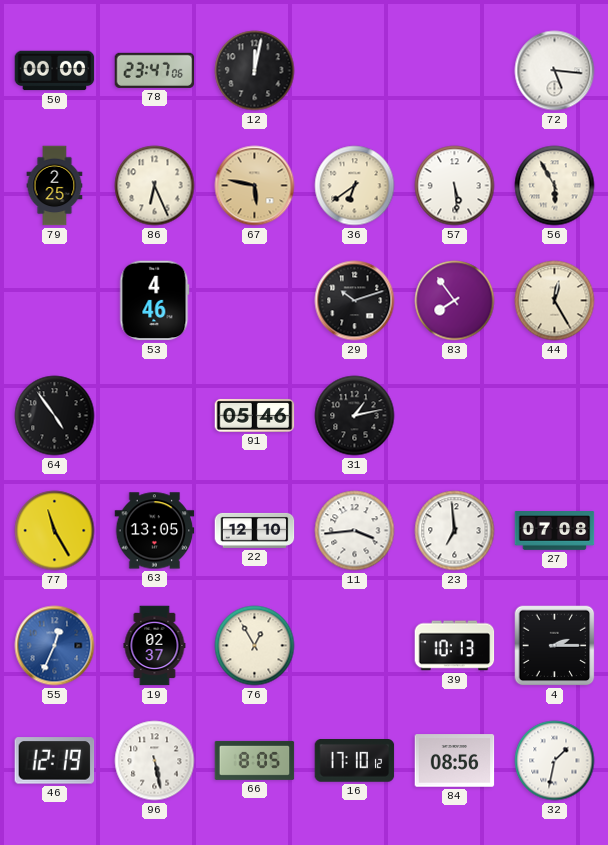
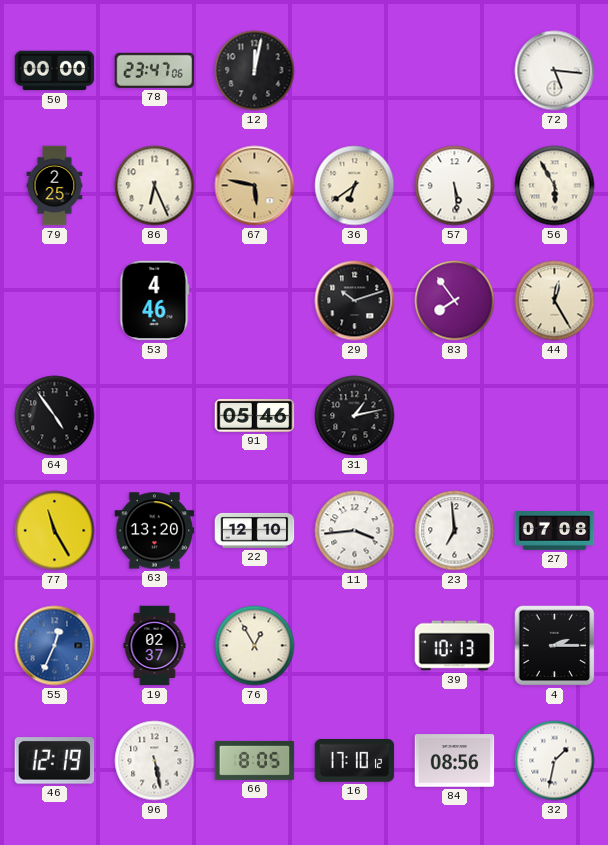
63: 13:05 -> 13:20 (155, 531)
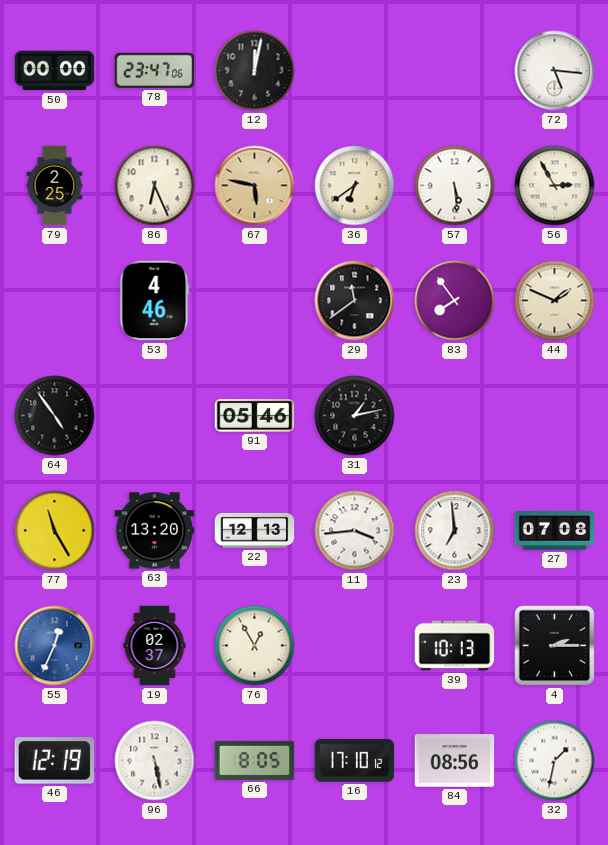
56: 5:55 -> 2:55 (555, 186)
29: 10:12 -> 11:39 (355, 301)
44: 12:25 -> 1:49 (555, 301)
22: 12:10 -> 12:13 (255, 530)
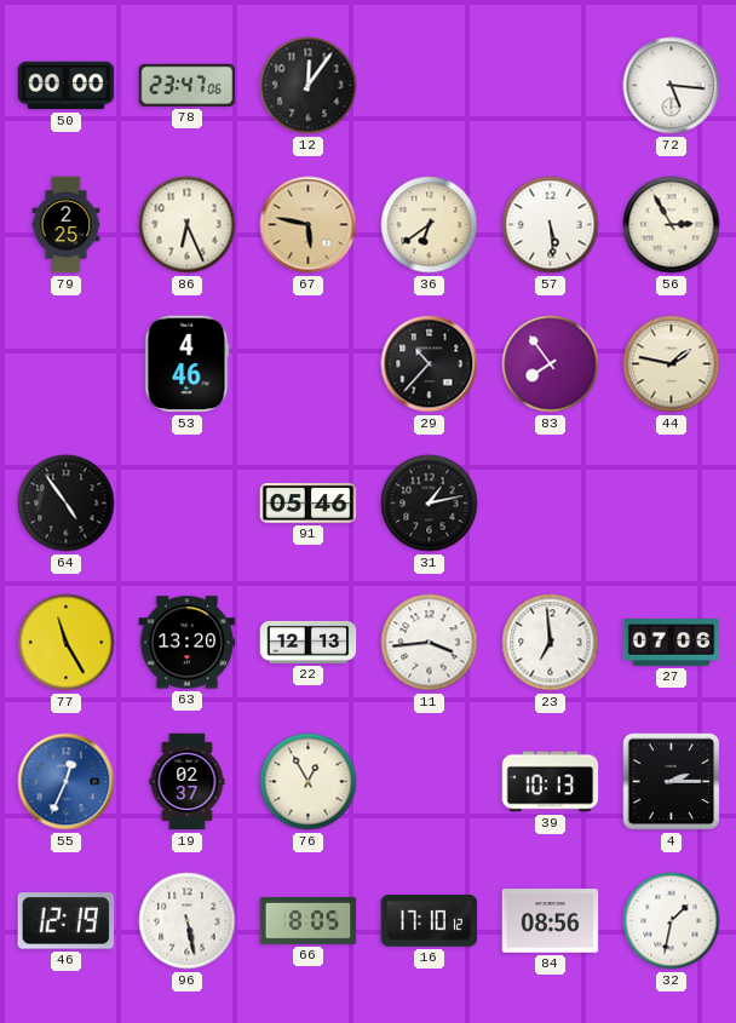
12: 12:02 -> 12:06 (309, 86)
29: 11:39 -> 10:37 (430, 364)
44: 1:49 -> 1:47 (672, 364)
27: 07:08 -> 07:06 (672, 643)
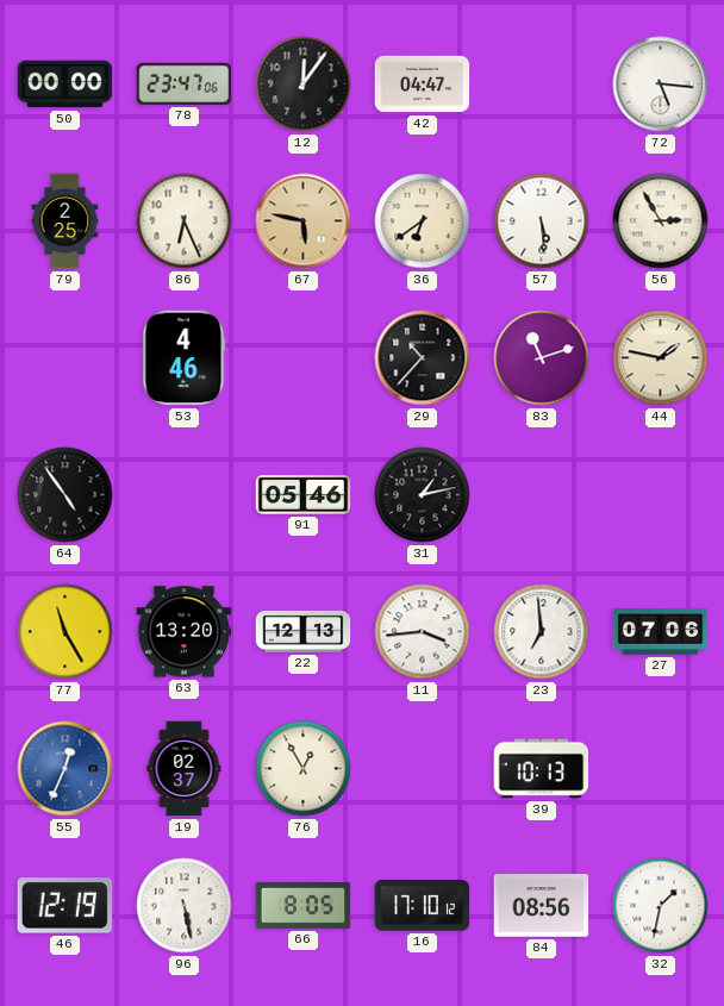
42: none -> 04:47 (423, 85)
83: 7:54 -> 11:12 (542, 358)
4: 2:15 -> none (672, 782)
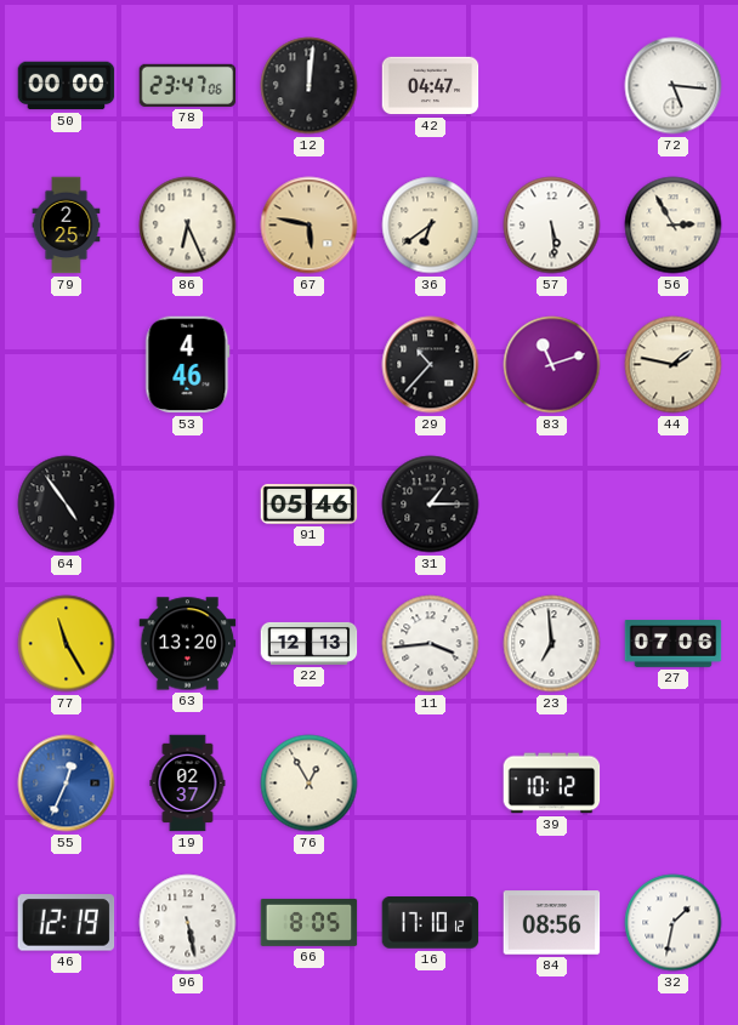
12: 12:06 -> 12:01 (310, 86)
31: 1:13 -> 1:15 (431, 505)
39: 10:13 -> 10:12 (552, 784)
